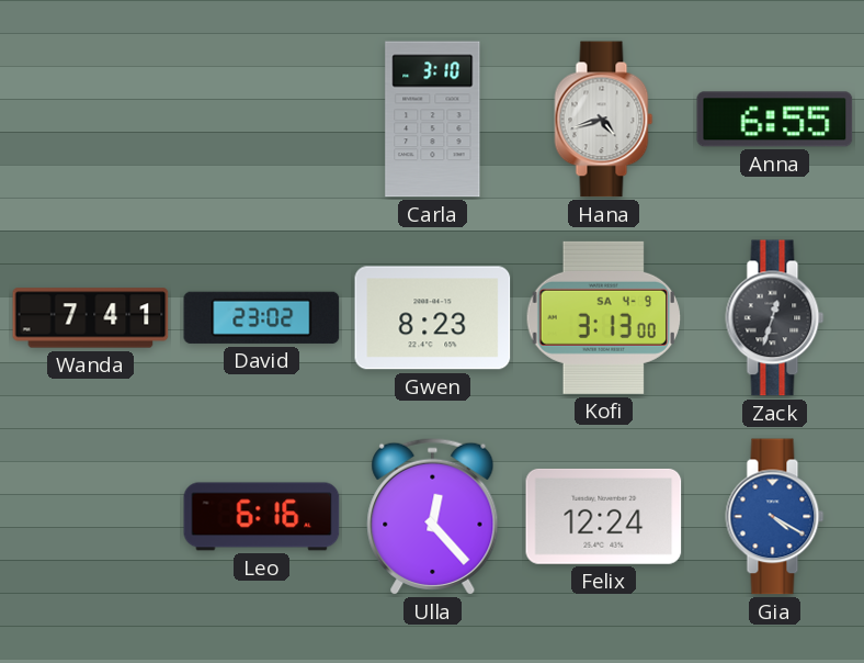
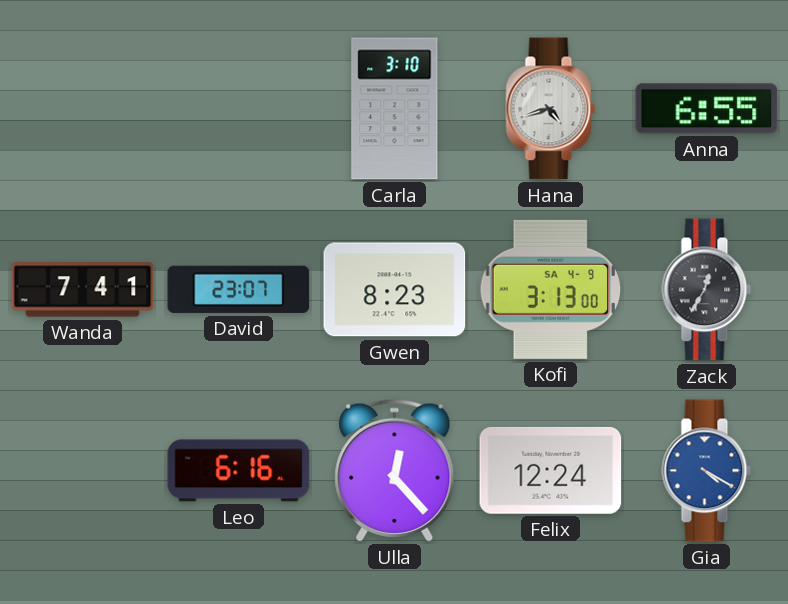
David: 23:02 -> 23:07 (239, 289)
Zack: 12:33 -> 12:35 (707, 290)
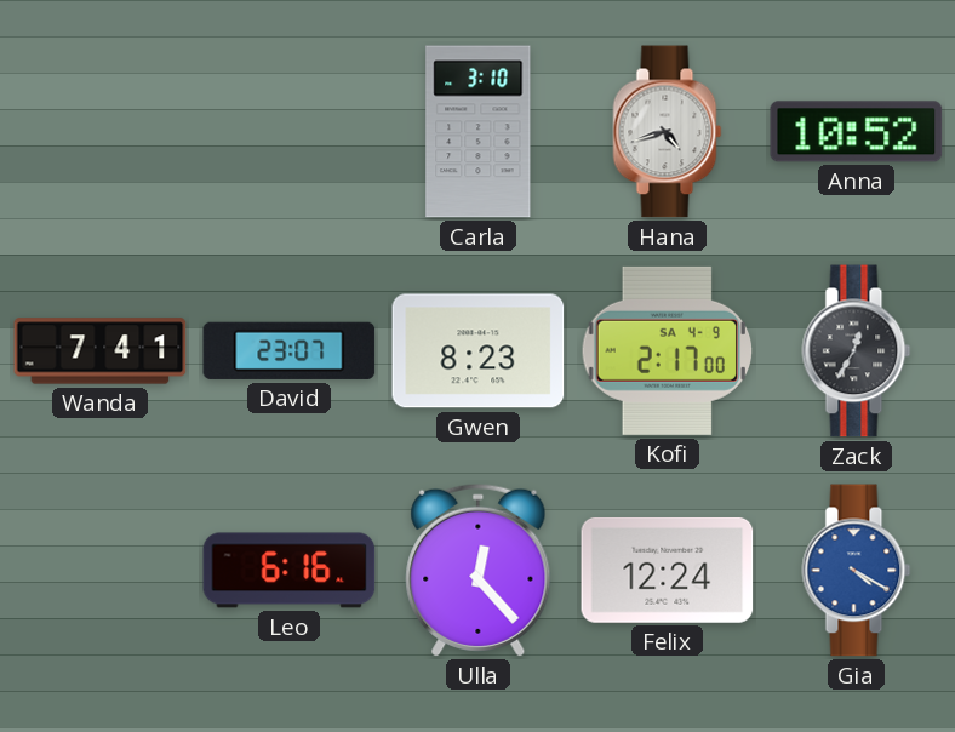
Anna: 6:55 -> 10:52 (857, 132)
Kofi: 3:13 -> 2:17 (668, 350)
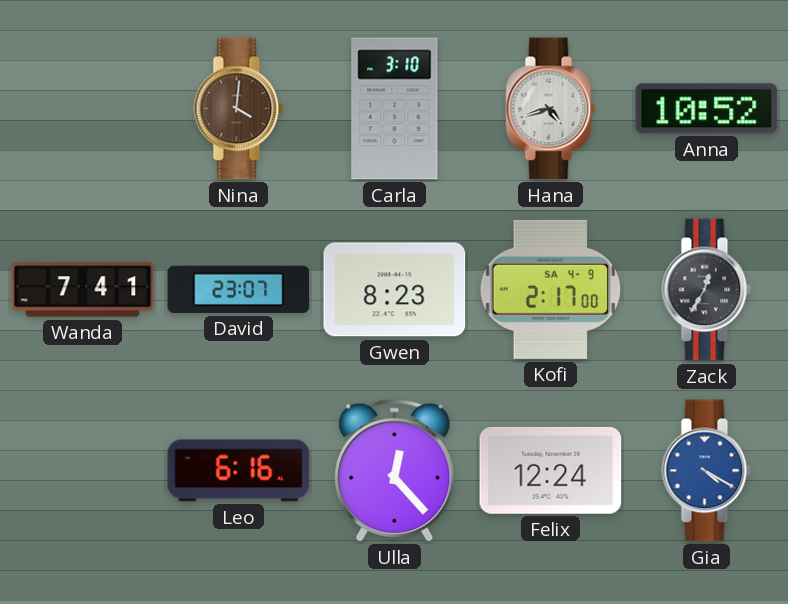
Nina: none -> 4:01 (239, 109)
